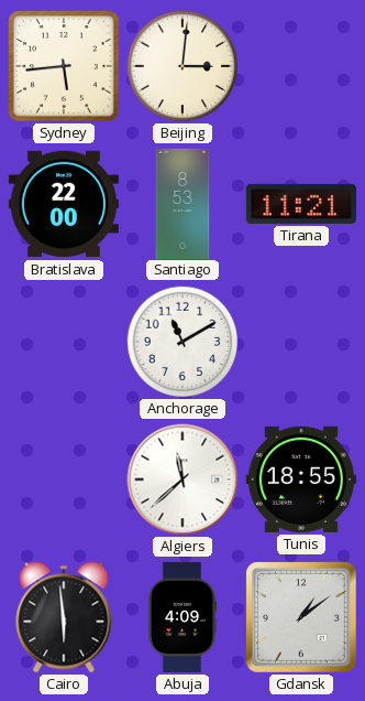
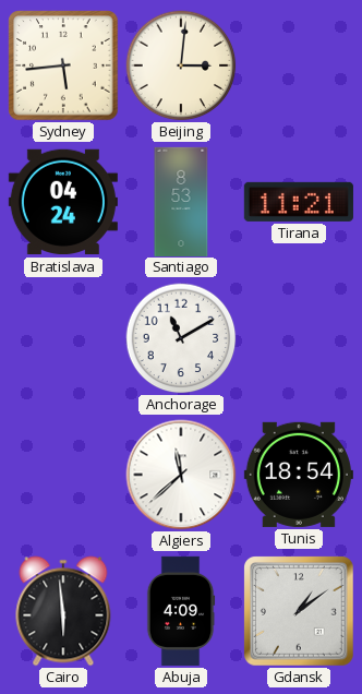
Bratislava: 22:00 -> 04:24 (63, 202)
Tunis: 18:55 -> 18:54 (299, 475)
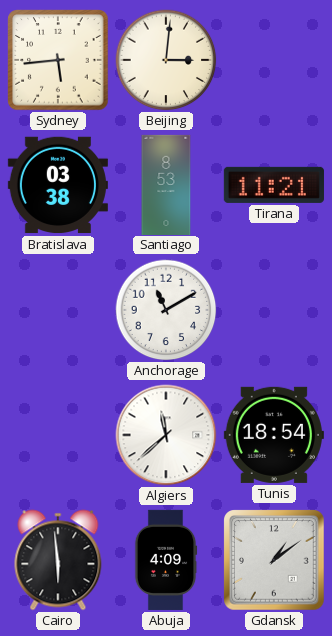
Bratislava: 04:24 -> 03:38 (58, 185)
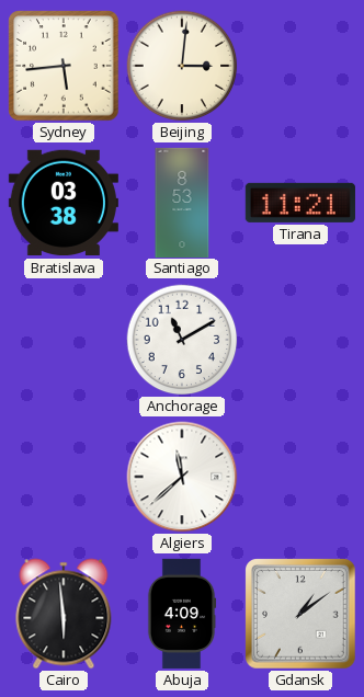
Tunis: 18:54 -> none (274, 435)
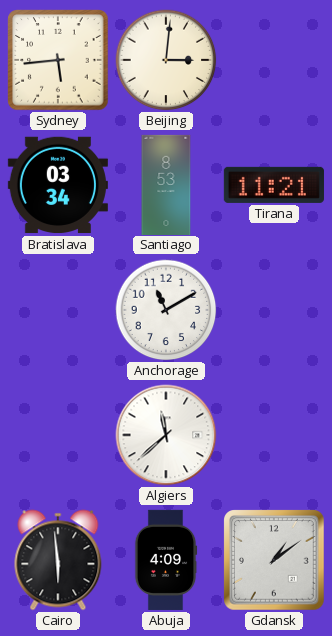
Bratislava: 03:38 -> 03:34 (58, 185)
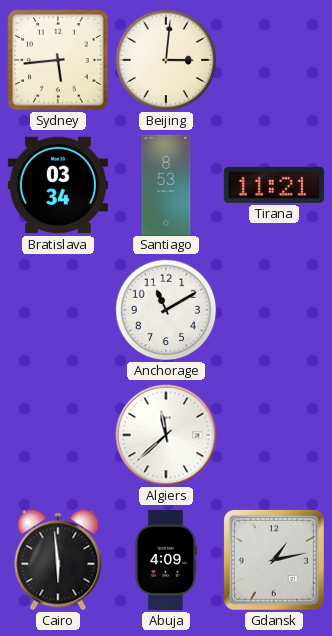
Gdansk: 1:09 -> 1:13 (275, 561)
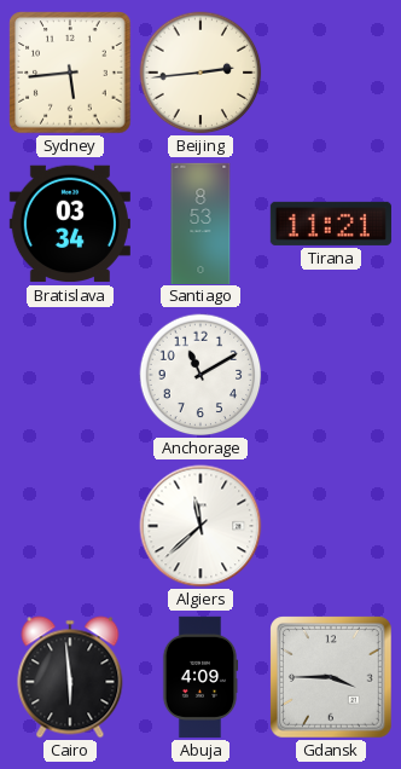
Beijing: 3:01 -> 2:44 (200, 73)
Gdansk: 1:13 -> 3:45 (332, 678)
